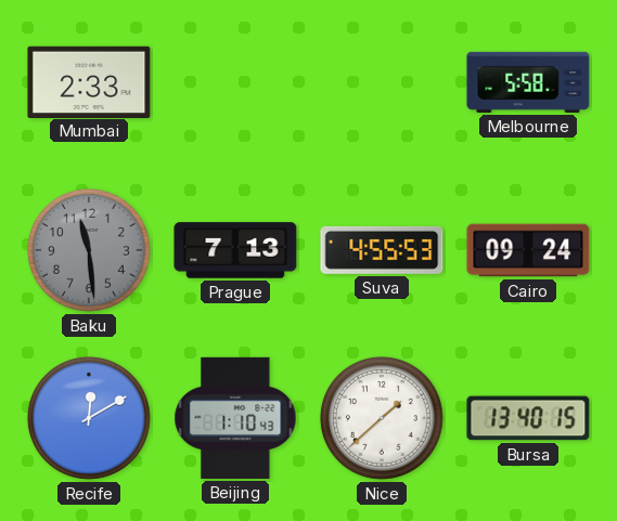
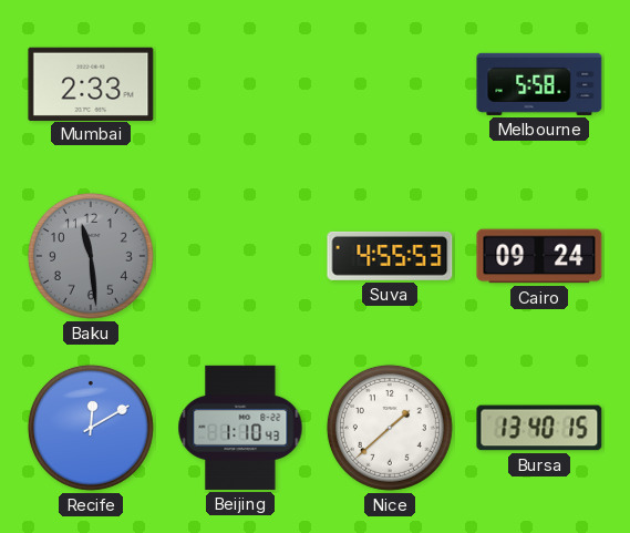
Prague: 7:13 -> none (235, 250)
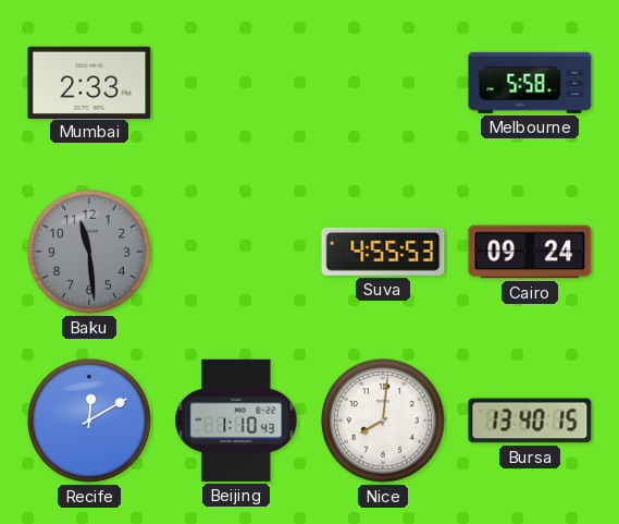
Nice: 1:38 -> 8:01 (383, 421)
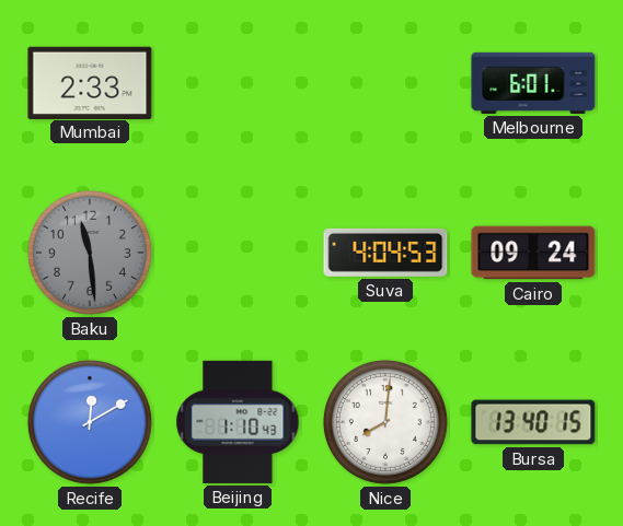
Melbourne: 5:58 -> 6:01 (533, 83)
Suva: 4:55 -> 4:04 (385, 253)
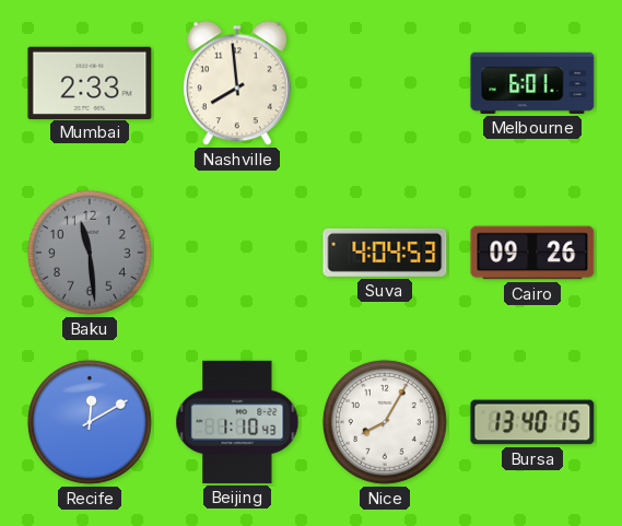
Nashville: none -> 7:59 (237, 83)
Cairo: 09:24 -> 09:26 (532, 253)
Nice: 8:01 -> 8:05 (385, 422)
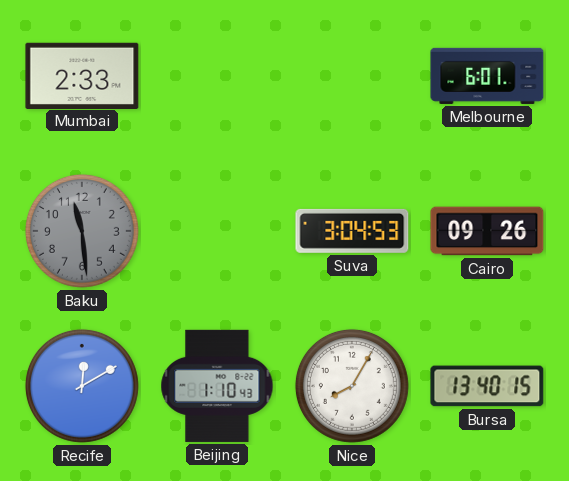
Nashville: 7:59 -> none (237, 83)
Suva: 4:04 -> 3:04 (352, 231)
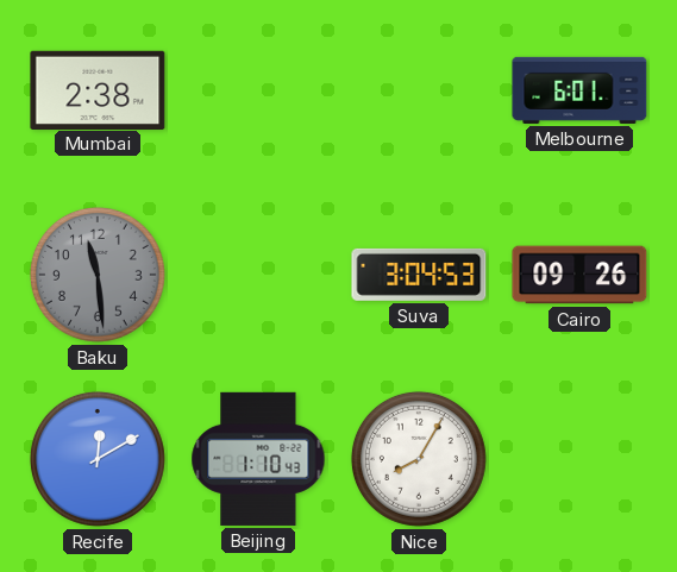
Mumbai: 2:33 -> 2:38 (98, 89)
Bursa: 13:40 -> none (487, 386)
